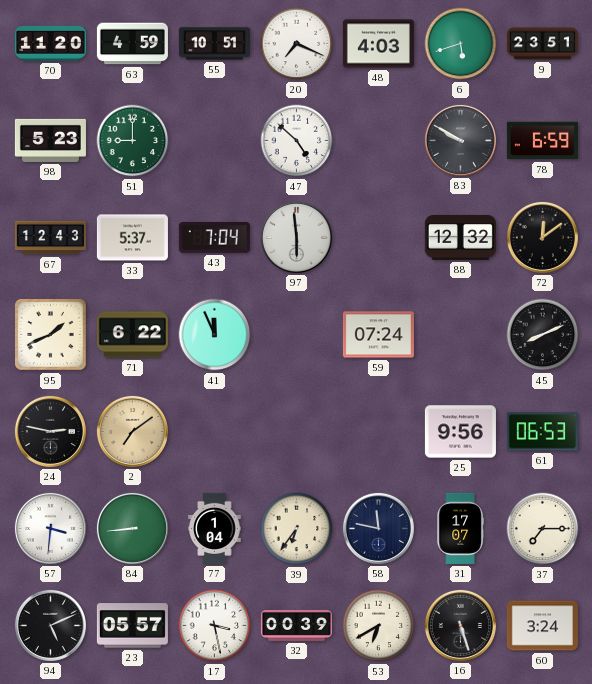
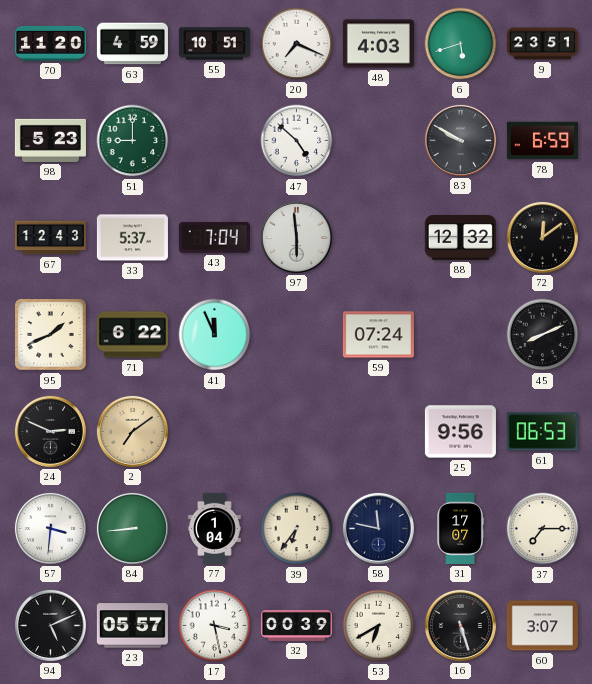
24: 2:47 -> 2:49 (50, 431)
60: 3:24 -> 3:07 (542, 626)
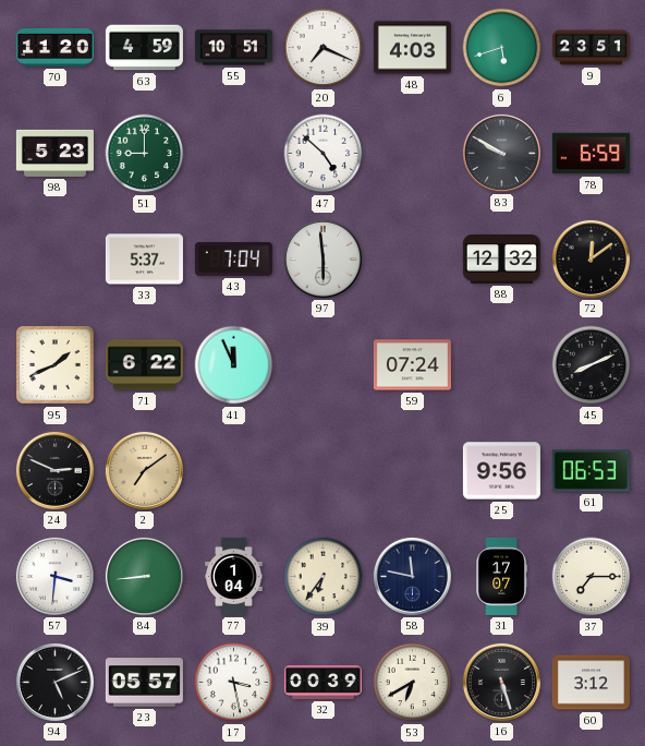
67: 12:43 -> none (50, 238)
60: 3:07 -> 3:12 (591, 683)
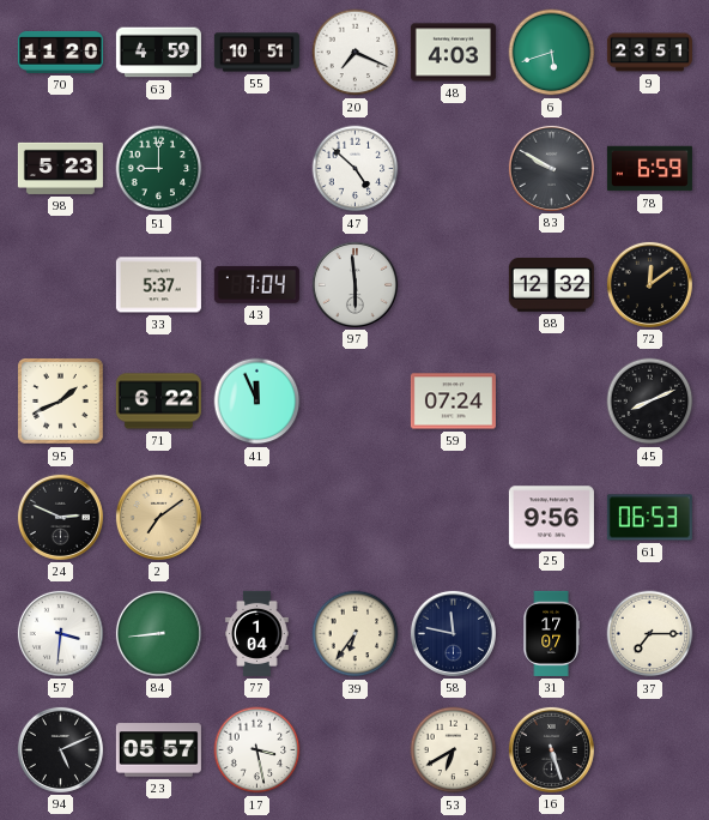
32: 00:39 -> none (322, 682)
60: 3:12 -> none (591, 683)
